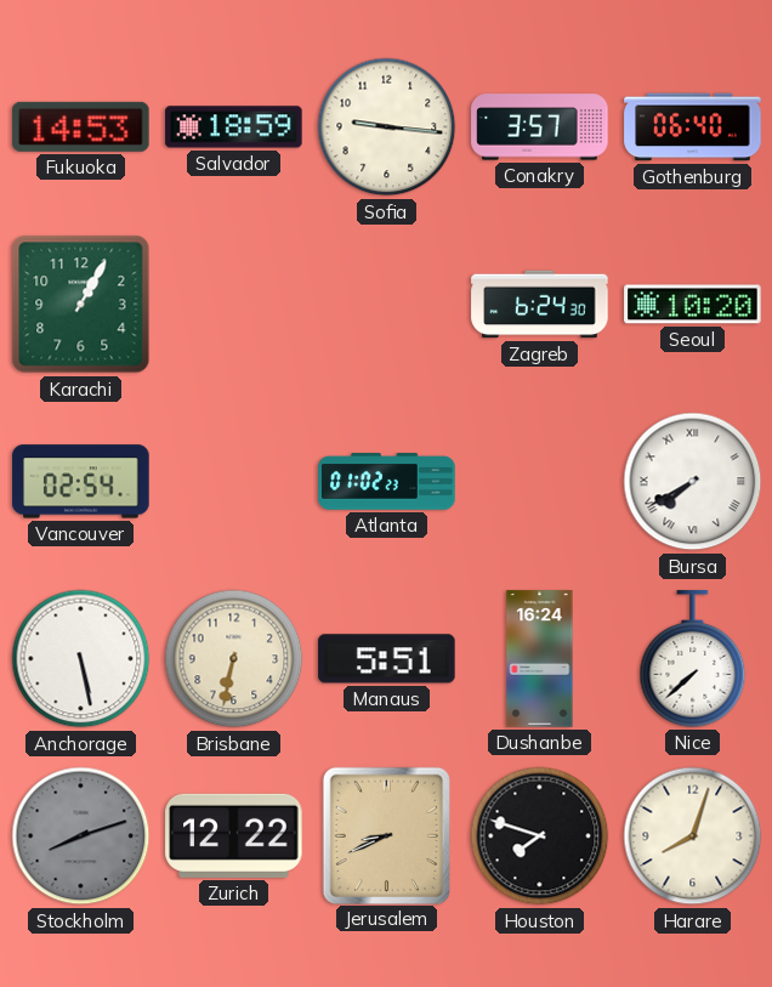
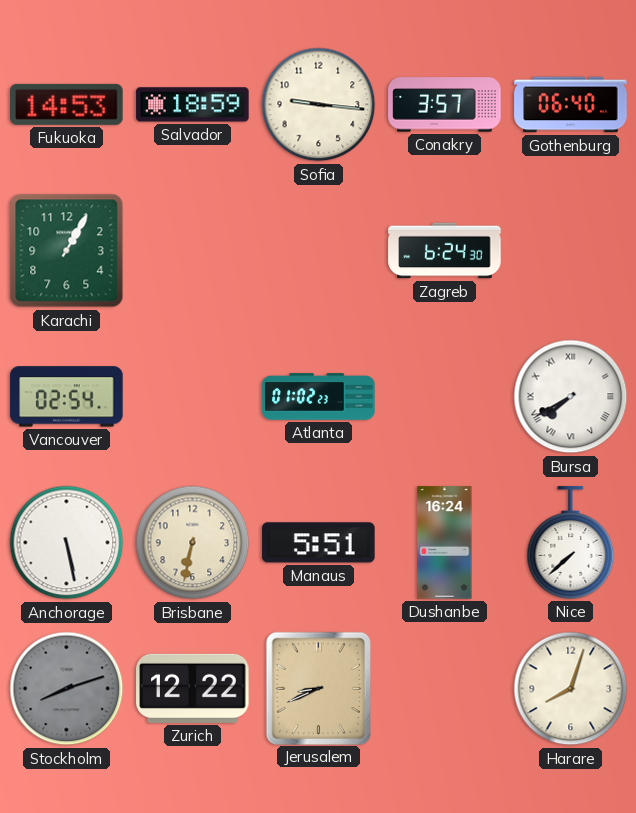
Seoul: 10:20 -> none (693, 305)
Houston: 7:48 -> none (540, 836)
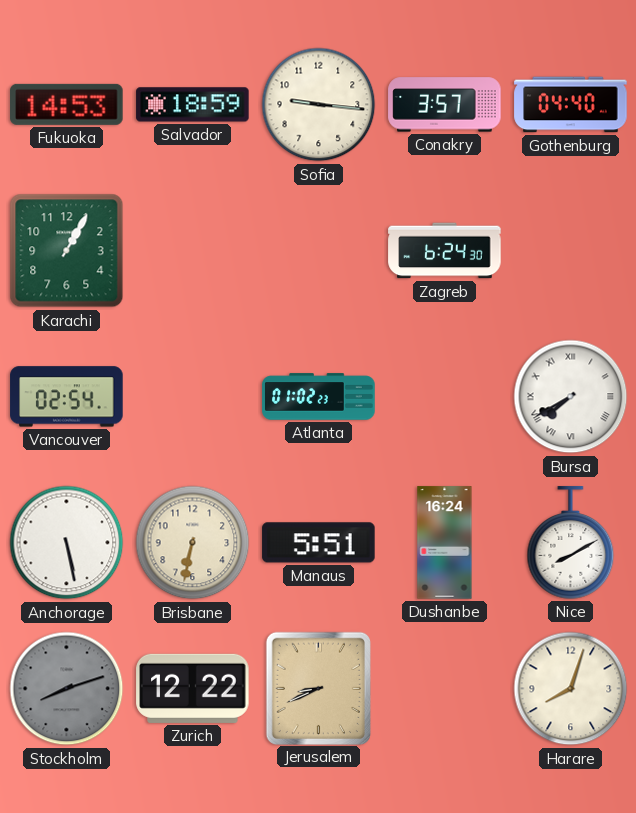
Gothenburg: 06:40 -> 04:40 (571, 105)
Nice: 7:38 -> 8:10 (571, 543)
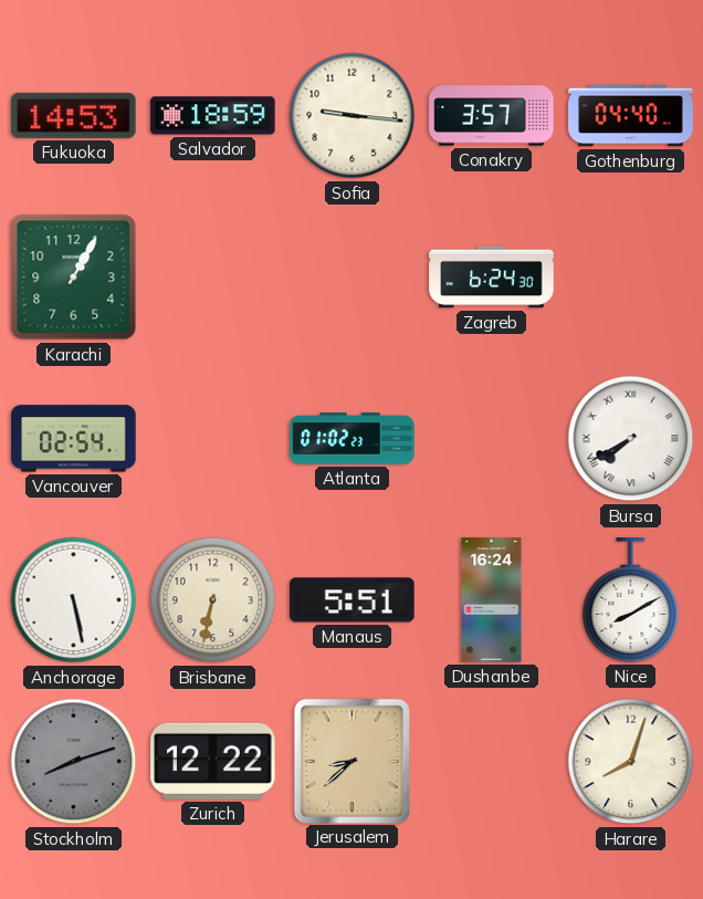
Jerusalem: 8:41 -> 8:38 (351, 761)
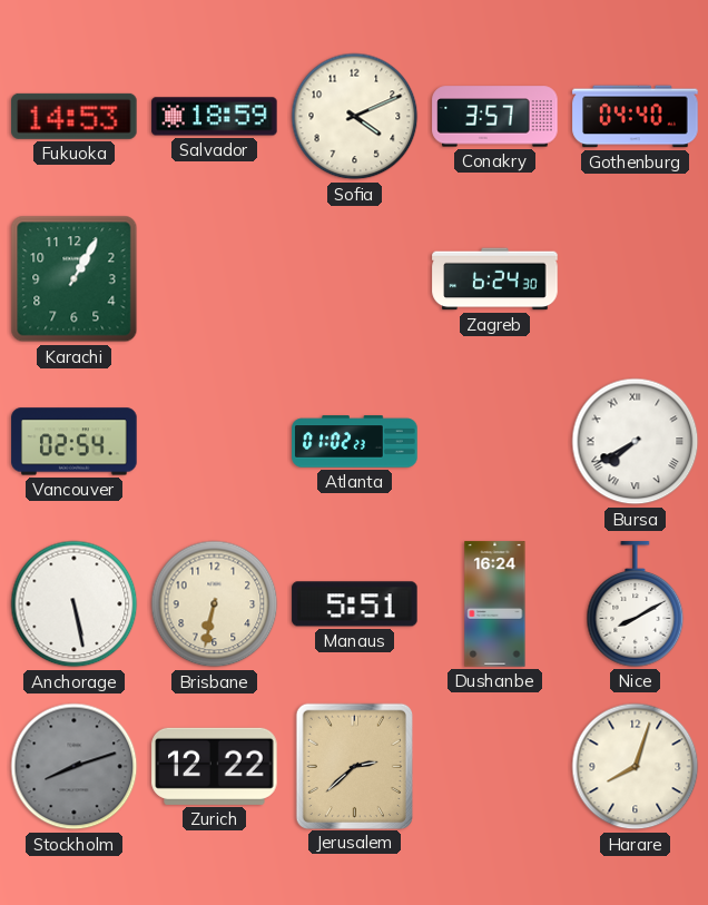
Sofia: 9:16 -> 4:11 (355, 117)
Jerusalem: 8:38 -> 2:38 (354, 766)
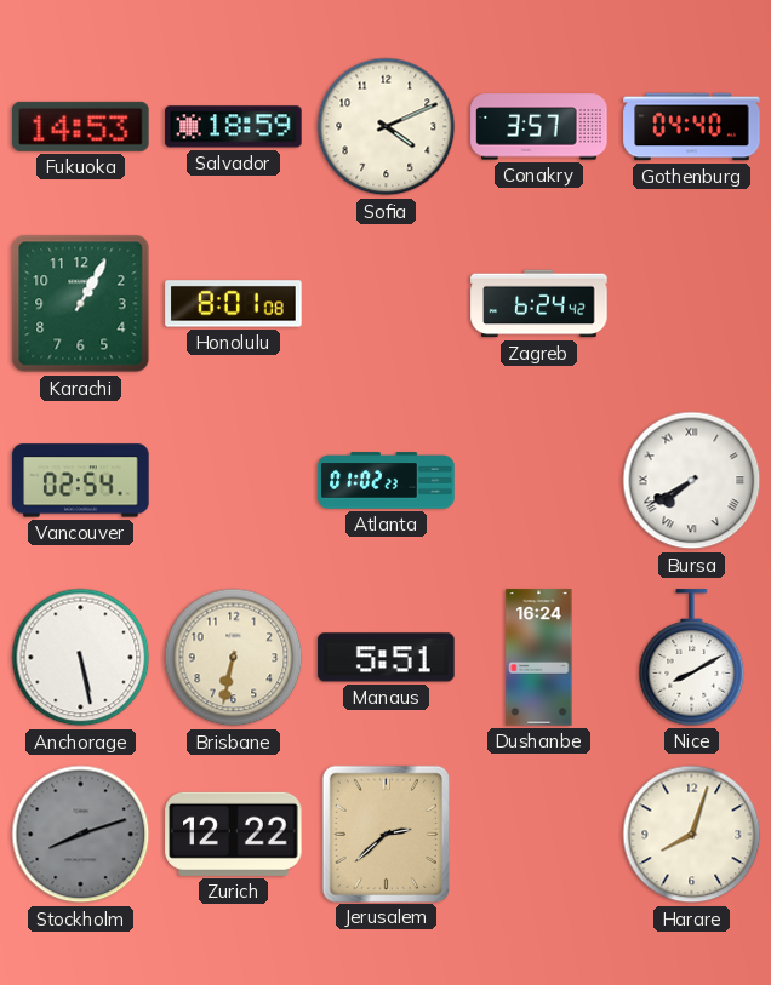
Honolulu: none -> 8:01 (234, 304)
Zagreb: 6:24:30 -> 6:24:42 (539, 304)
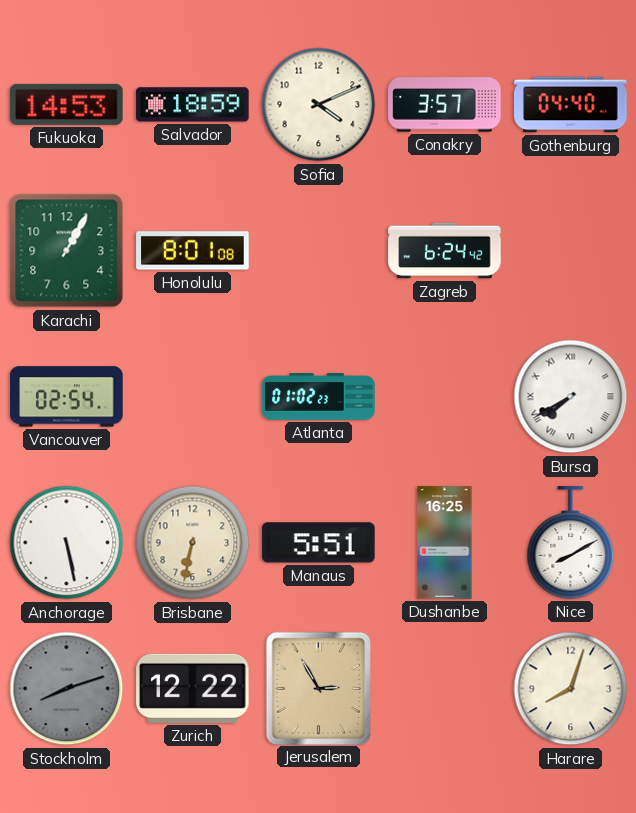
Dushanbe: 16:24 -> 16:25 (445, 543)
Jerusalem: 2:38 -> 2:55 (318, 688)
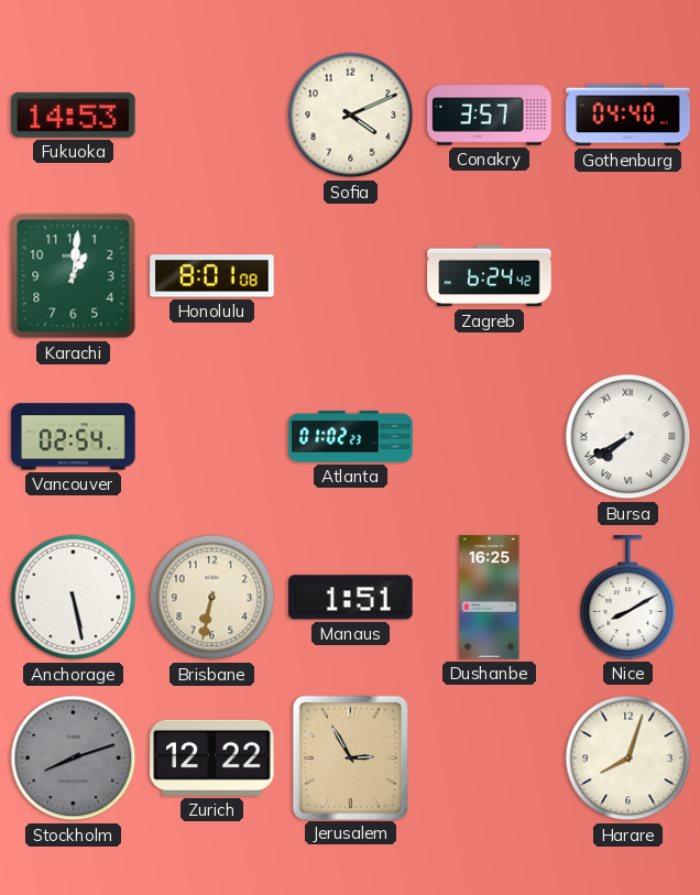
Salvador: 18:59 -> none (193, 105)
Karachi: 1:05 -> 1:01 (74, 276)
Manaus: 5:51 -> 1:51 (351, 598)
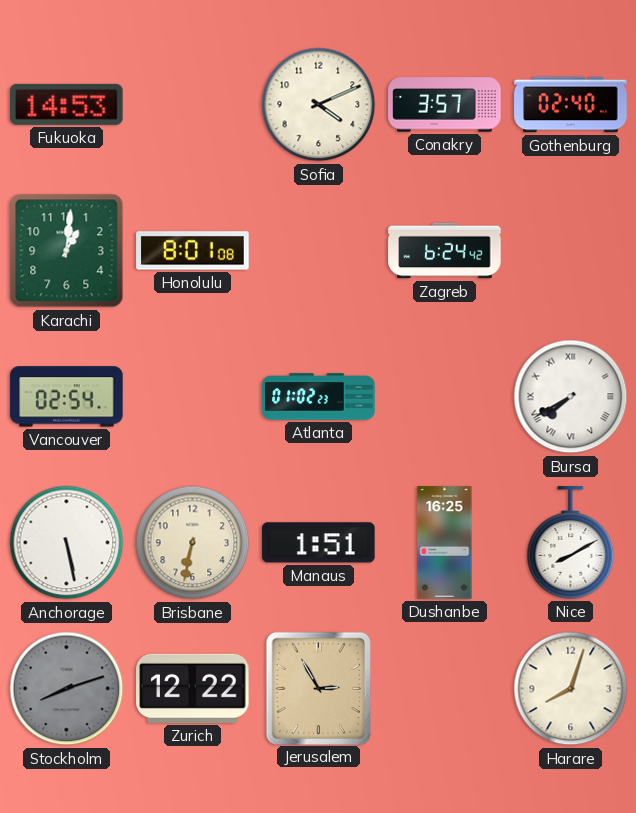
Gothenburg: 04:40 -> 02:40 (571, 105)
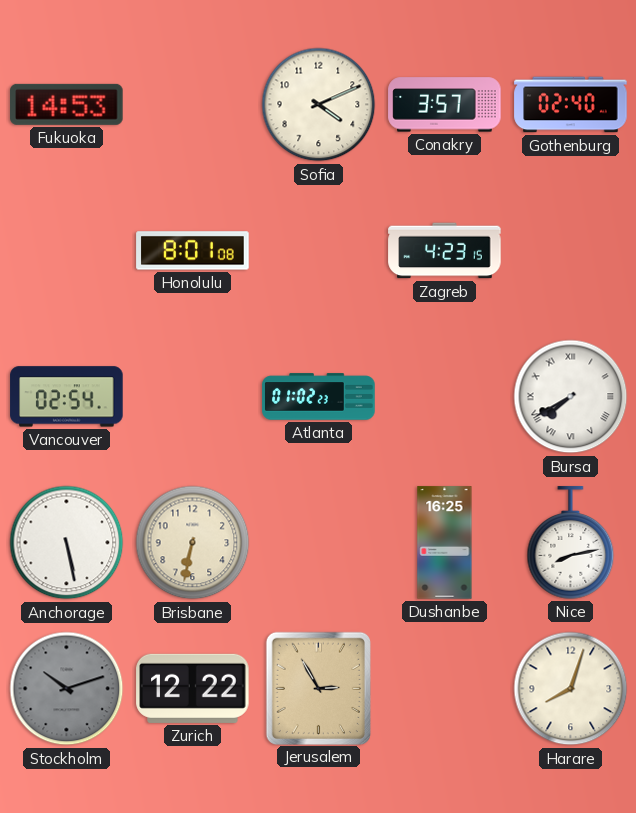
Karachi: 1:01 -> none (67, 251)
Zagreb: 6:24 -> 4:23 (445, 251)
Manaus: 1:51 -> none (319, 543)
Nice: 8:10 -> 8:13 (571, 543)
Stockholm: 8:12 -> 10:12 (67, 689)
